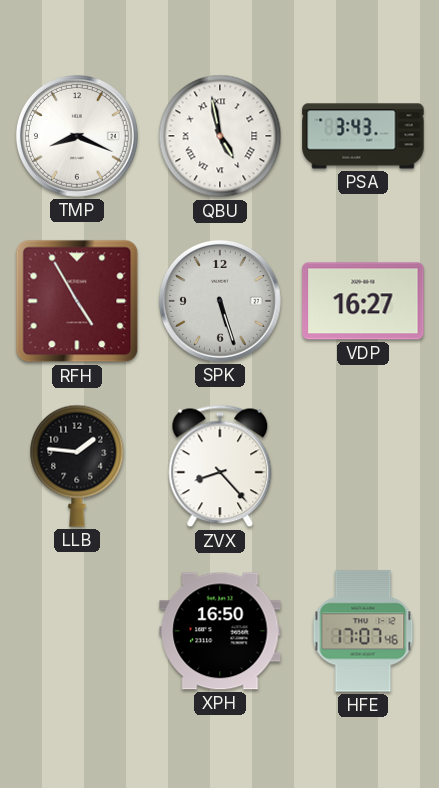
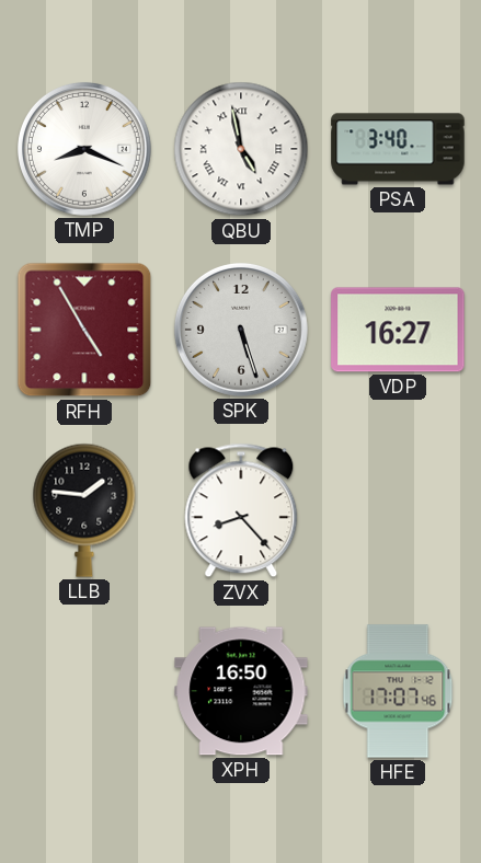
PSA: 3:43 -> 3:40 (398, 149)
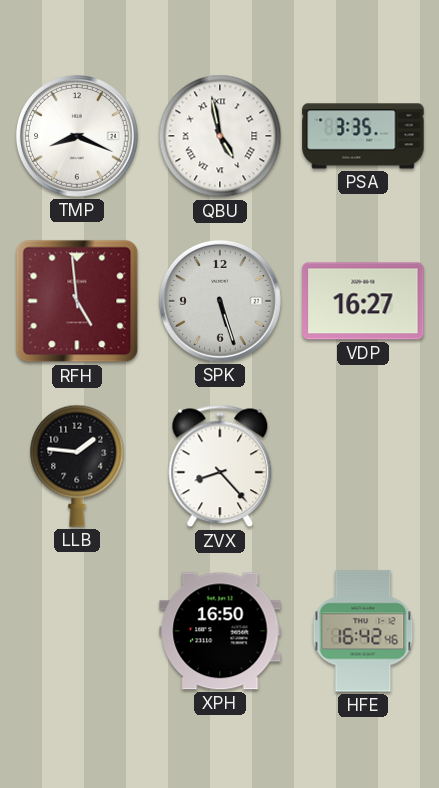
PSA: 3:40 -> 3:35 (363, 136)
RFH: 4:55 -> 4:59 (77, 301)
HFE: 17:07 -> 16:42 (363, 631)
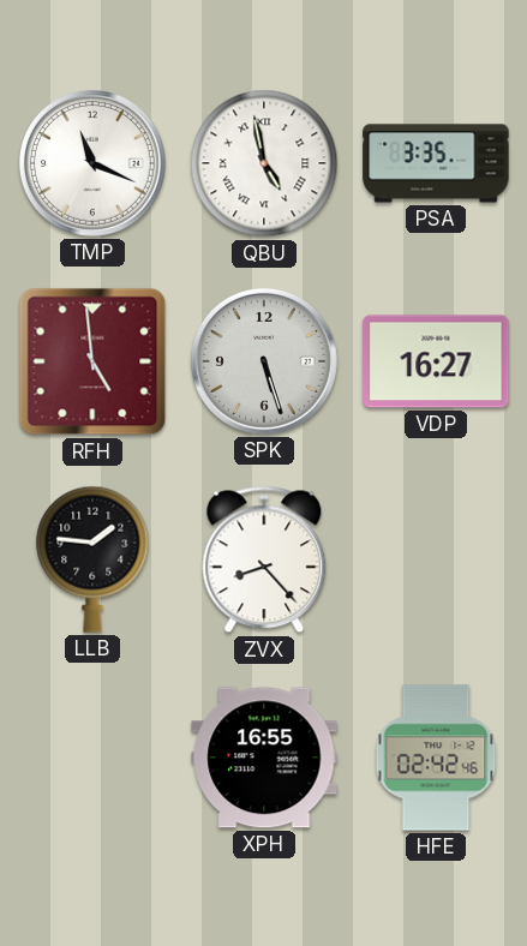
TMP: 8:19 -> 11:19 (92, 163)
XPH: 16:50 -> 16:55 (264, 758)
HFE: 16:42 -> 02:42 (436, 758)
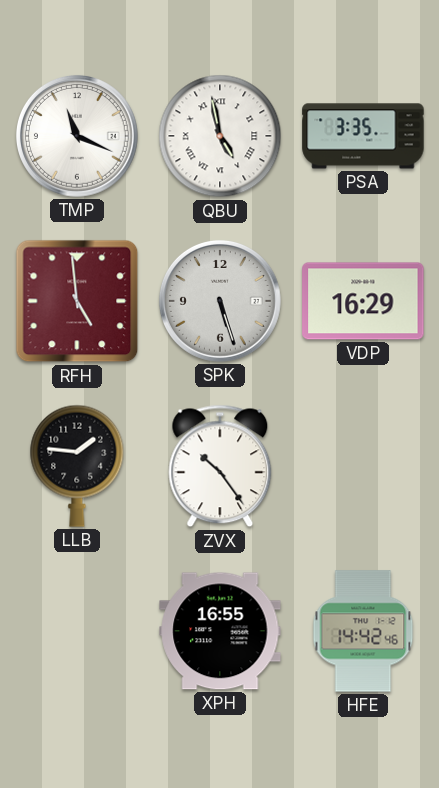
VDP: 16:27 -> 16:29 (363, 301)
ZVX: 8:23 -> 10:24 (220, 466)
HFE: 02:42 -> 14:42 (363, 631)
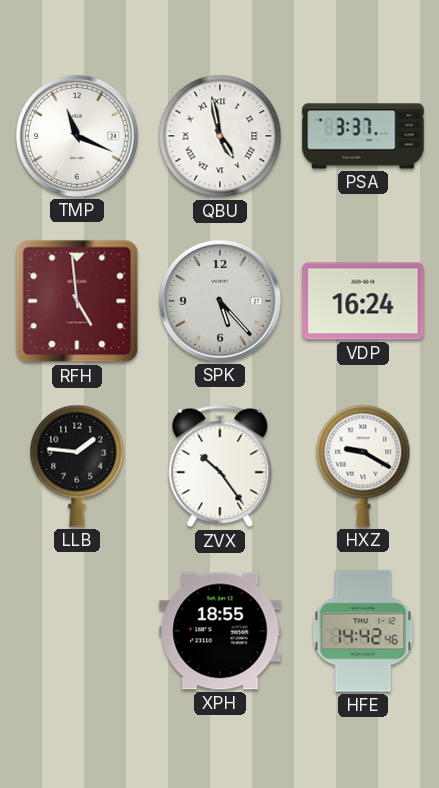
PSA: 3:35 -> 3:37 (363, 136)
SPK: 5:27 -> 5:23 (220, 301)
VDP: 16:29 -> 16:24 (363, 301)
HXZ: none -> 9:20 (363, 466)
XPH: 16:55 -> 18:55 (220, 631)
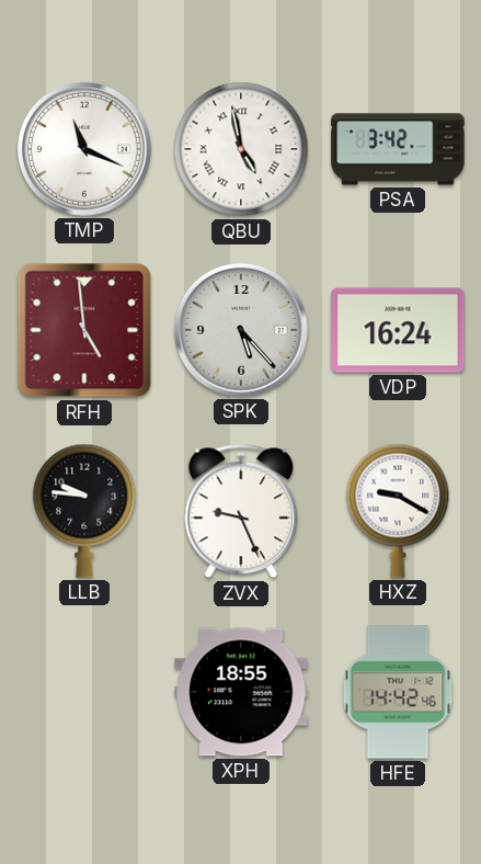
PSA: 3:37 -> 3:42 (398, 149)
LLB: 1:46 -> 9:46 (84, 511)
ZVX: 10:24 -> 9:26 (241, 511)
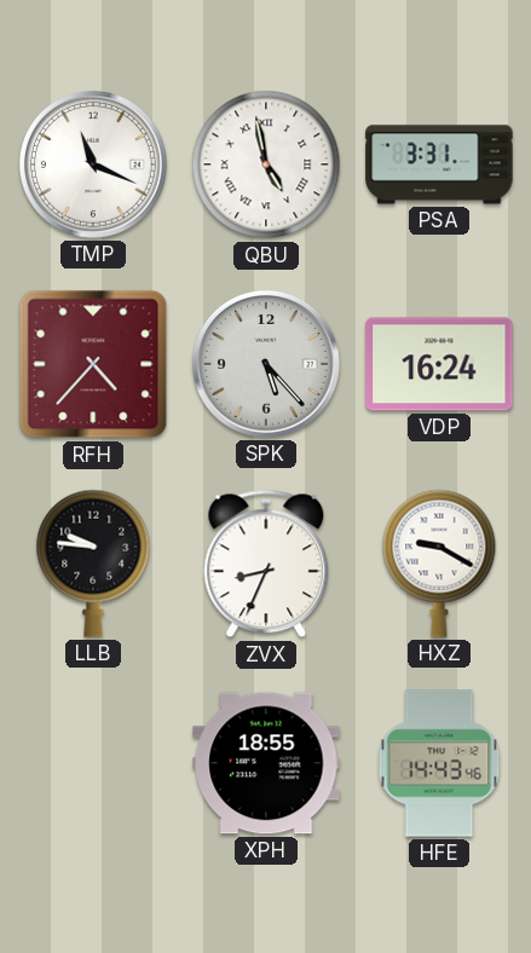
PSA: 3:42 -> 3:31 (439, 164)
RFH: 4:59 -> 4:37 (93, 364)
ZVX: 9:26 -> 8:34 (266, 564)
HFE: 14:42 -> 14:43 (439, 763)
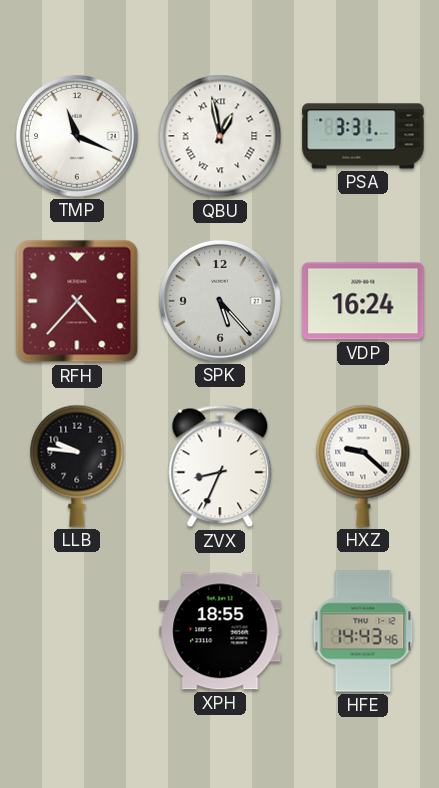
QBU: 4:58 -> 12:58 (220, 136)
HXZ: 9:20 -> 9:22 (363, 466)
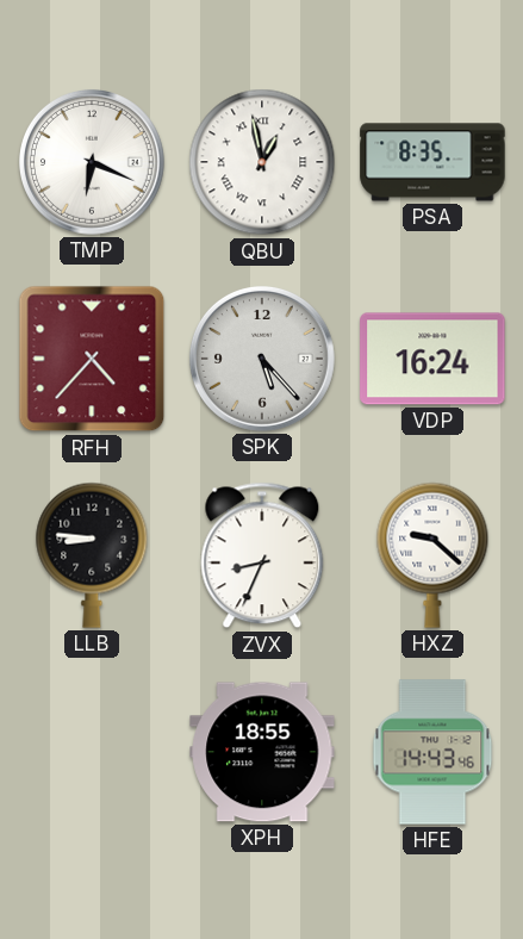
TMP: 11:19 -> 6:19 (92, 162)
PSA: 3:31 -> 8:35 (432, 162)
LLB: 9:46 -> 8:46 (92, 555)
